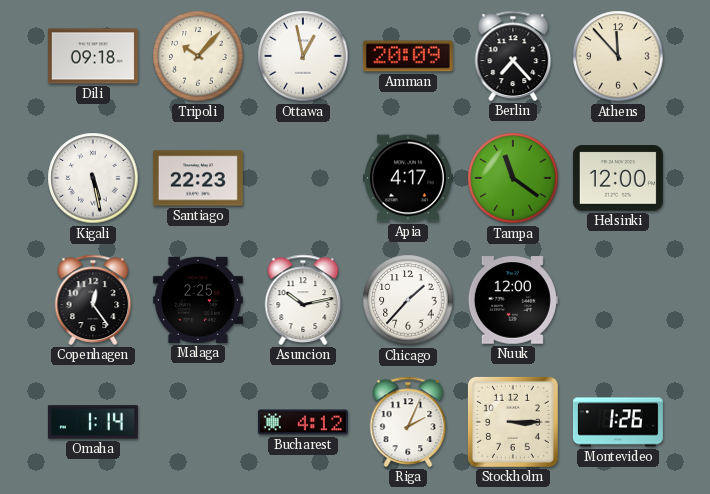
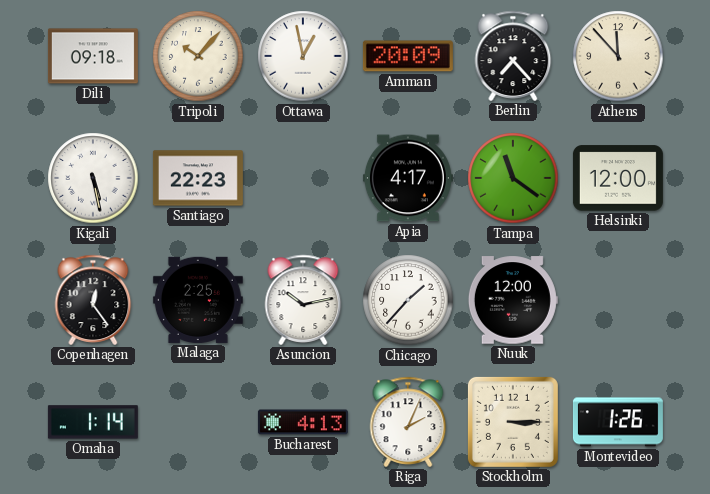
Bucharest: 4:12 -> 4:13 (303, 422)
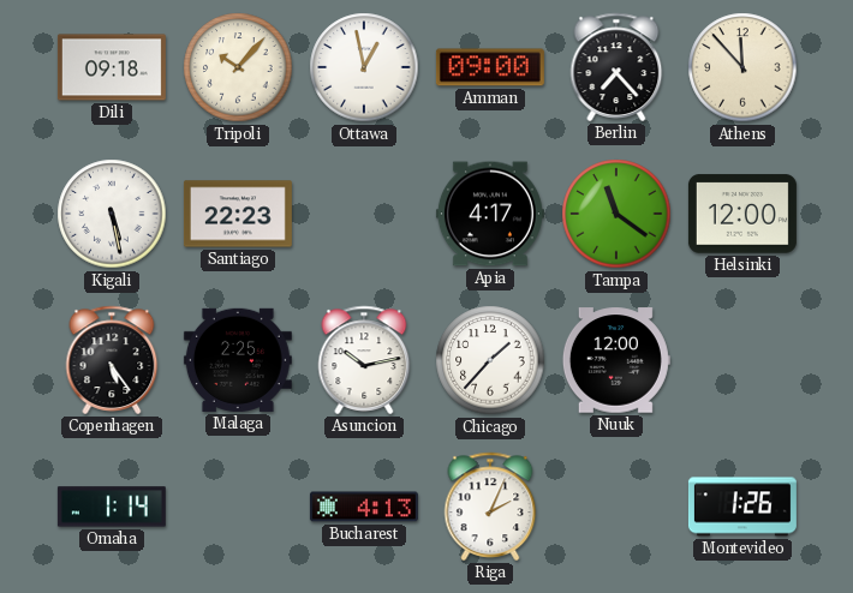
Amman: 20:09 -> 09:00 (490, 67)
Copenhagen: 12:24 -> 5:24 (112, 360)
Stockholm: 3:15 -> none (513, 422)
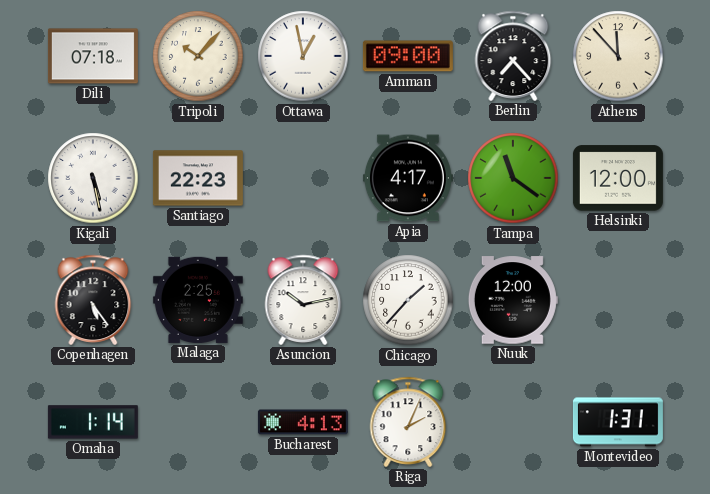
Dili: 09:18 -> 07:18 (93, 56)
Montevideo: 1:26 -> 1:31 (618, 422)
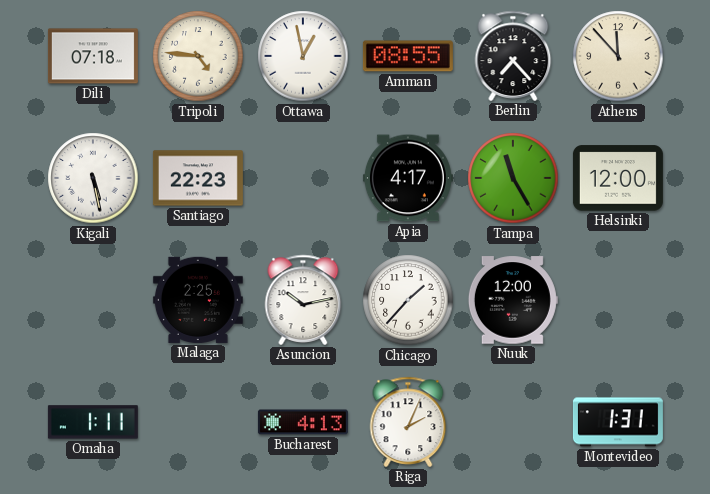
Tripoli: 10:07 -> 4:46 (198, 56)
Amman: 09:00 -> 08:55 (408, 56)
Tampa: 11:21 -> 11:25 (513, 178)
Copenhagen: 5:24 -> none (93, 300)
Omaha: 1:14 -> 1:11 (93, 422)
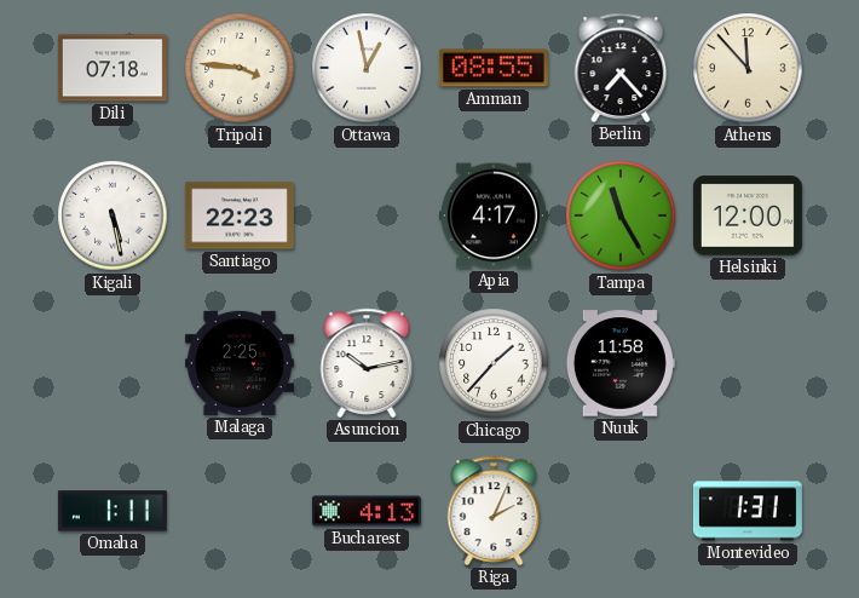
Tripoli: 4:46 -> 3:46 (240, 68)
Nuuk: 12:00 -> 11:58 (621, 363)
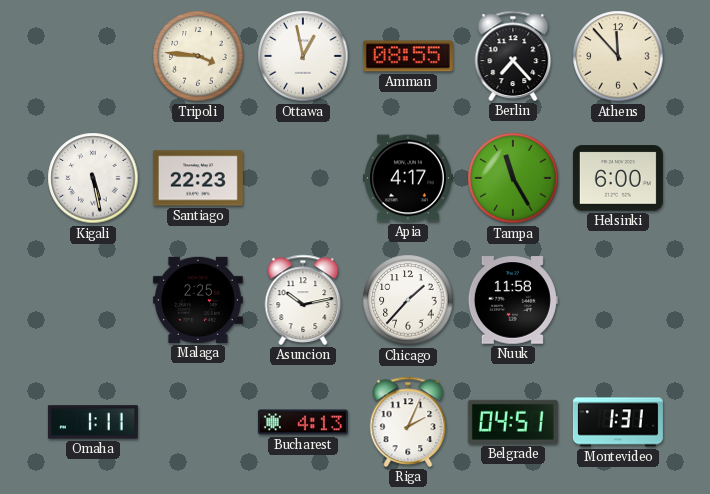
Dili: 07:18 -> none (113, 68)
Helsinki: 12:00 -> 6:00 (618, 178)
Belgrade: none -> 04:51 (513, 422)
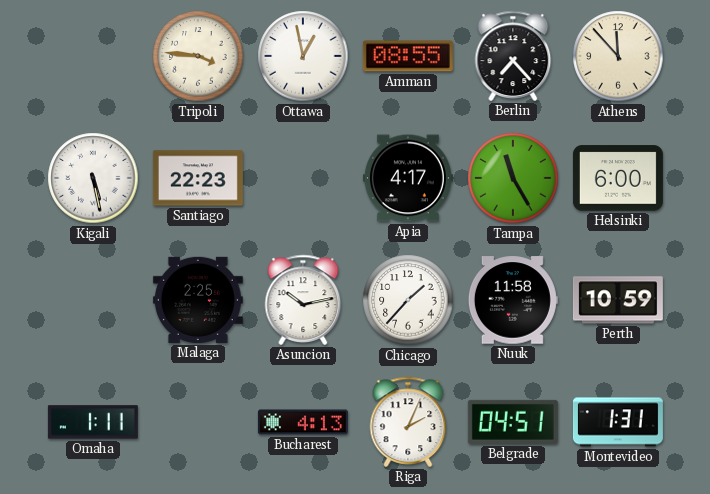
Perth: none -> 10:59 (618, 300)
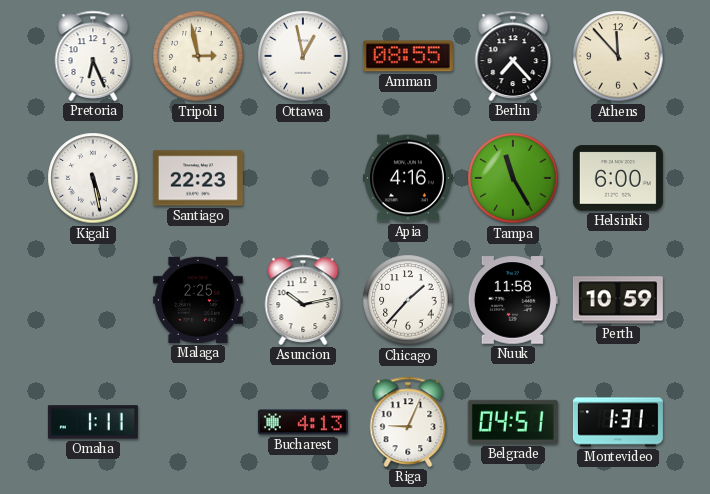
Pretoria: none -> 6:26 (93, 56)
Tripoli: 3:46 -> 2:58 (198, 56)
Apia: 4:17 -> 4:16 (408, 178)
Riga: 2:04 -> 9:04 (408, 422)
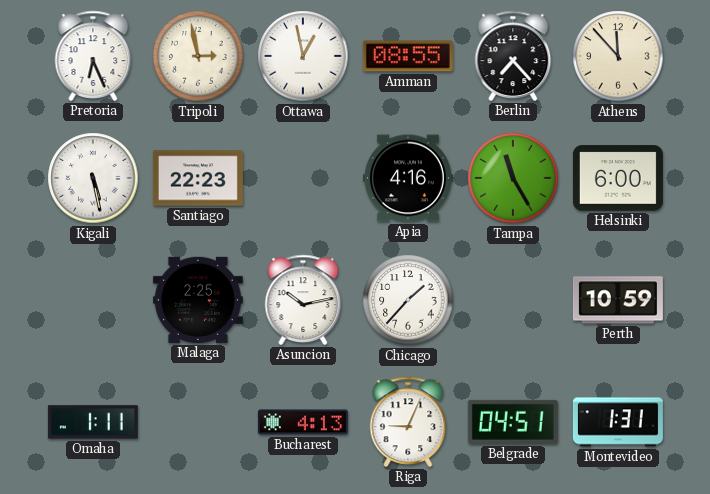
Nuuk: 11:58 -> none (513, 300)
